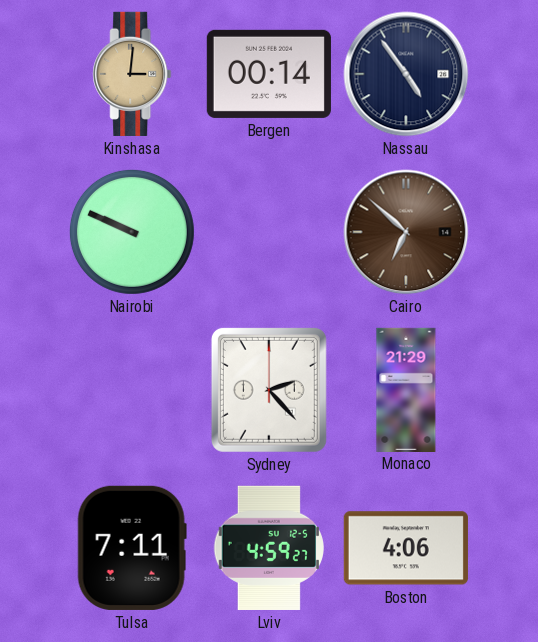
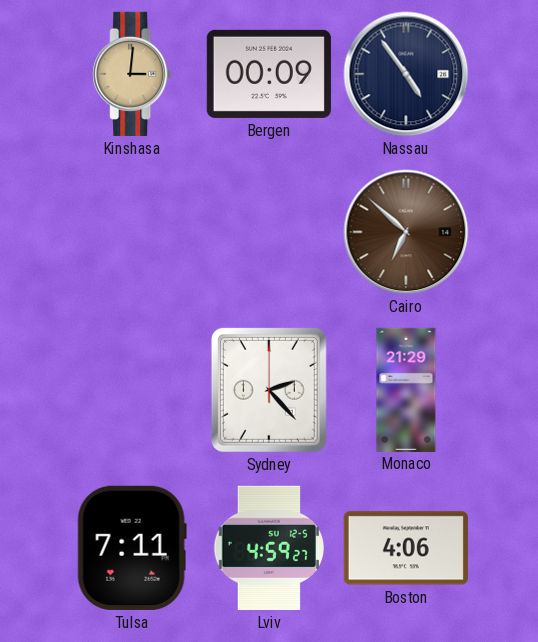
Bergen: 00:14 -> 00:09 (269, 74)
Nairobi: 9:49 -> none (132, 232)
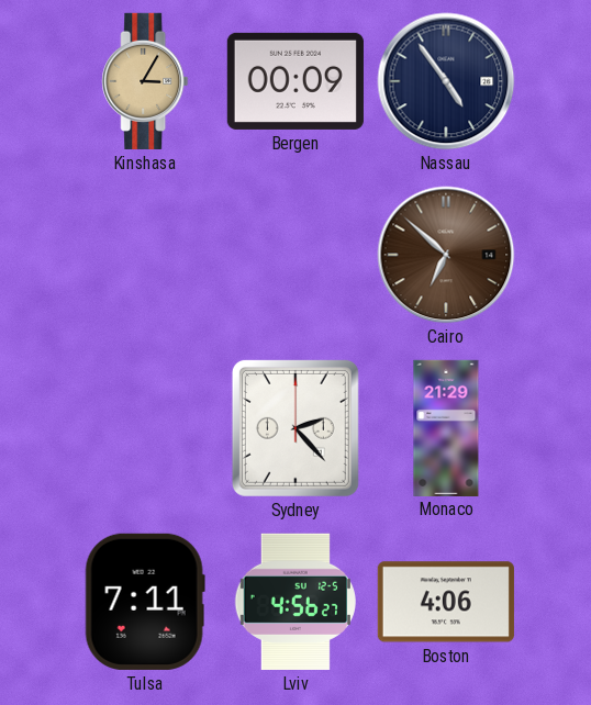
Kinshasa: 3:01 -> 3:05 (145, 81)
Lviv: 4:59 -> 4:56 (295, 602)
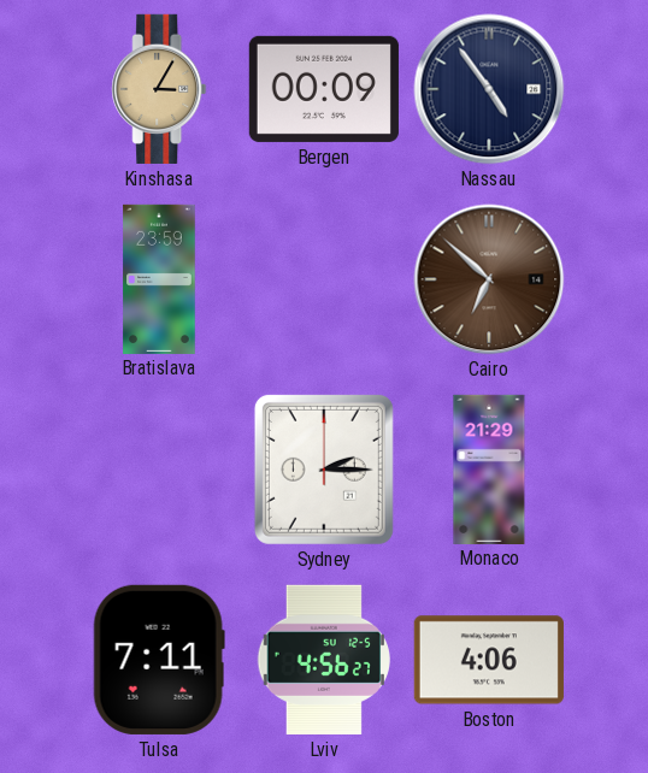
Bratislava: none -> 23:59 (159, 278)
Sydney: 2:23 -> 2:15 (324, 470)
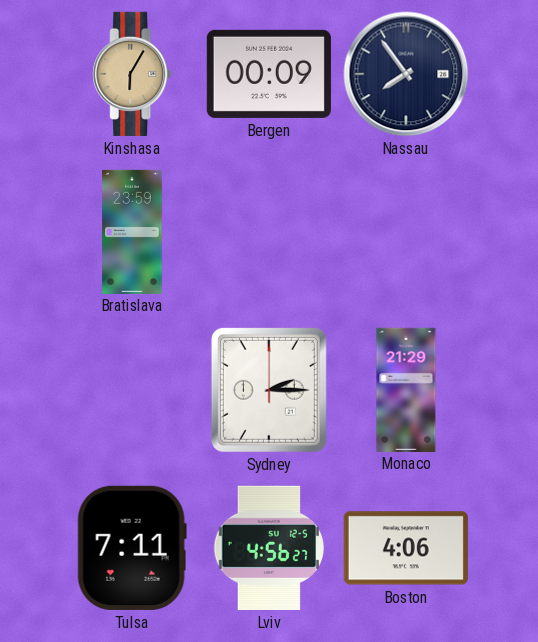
Kinshasa: 3:05 -> 6:05 (132, 74)
Nassau: 4:54 -> 7:54 (406, 74)
Cairo: 6:52 -> none (489, 279)
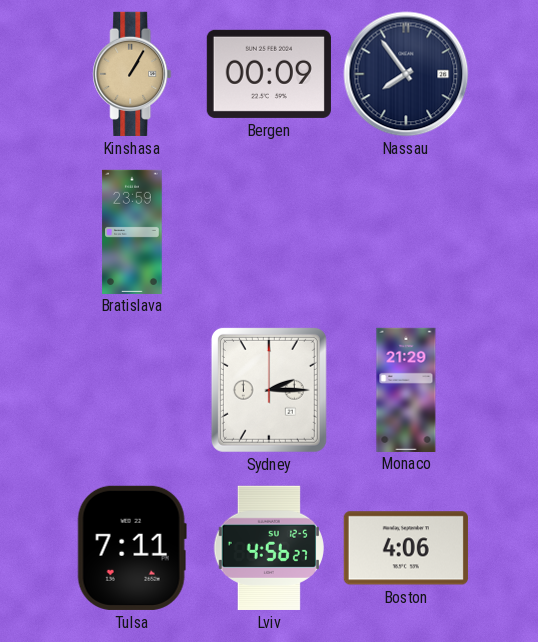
Kinshasa: 6:05 -> 1:05 (132, 74)
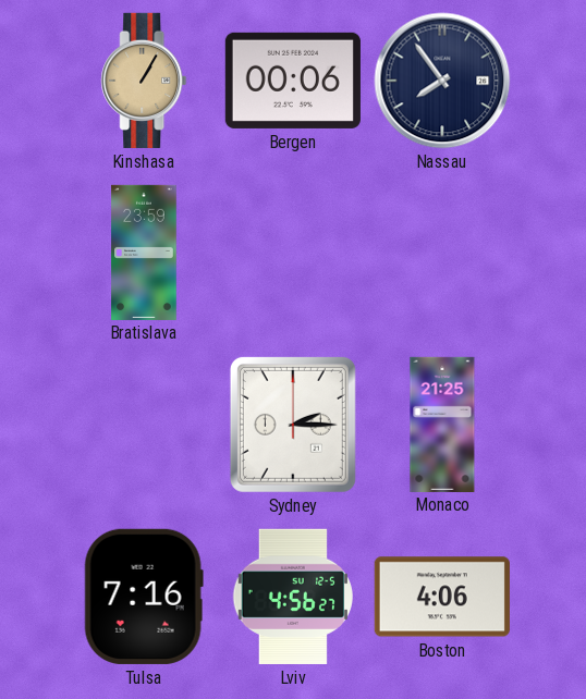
Bergen: 00:09 -> 00:06 (293, 81)
Monaco: 21:29 -> 21:25 (442, 424)
Tulsa: 7:11 -> 7:16 (144, 597)
